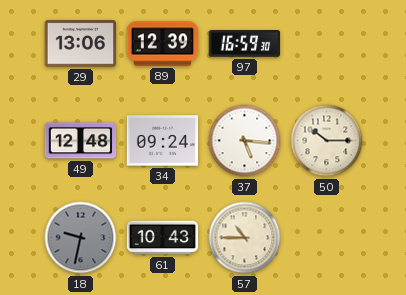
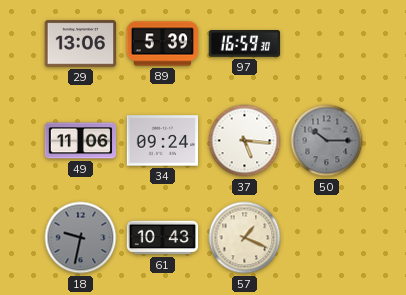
89: 12:39 -> 5:39 (163, 44)
49: 12:48 -> 11:06 (81, 141)
50 dial: cream -> grey (327, 141)
57: 10:45 -> 1:19 (245, 238)
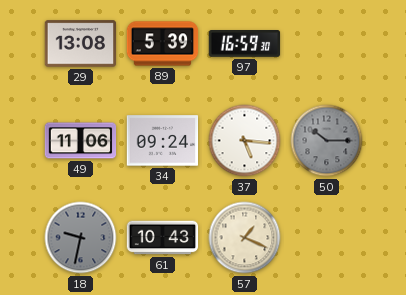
29: 13:06 -> 13:08 (81, 44)
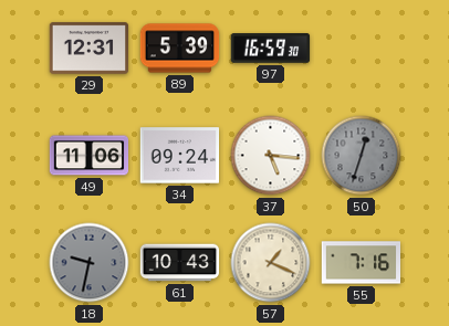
29: 13:08 -> 12:31 (90, 49)
50: 10:15 -> 12:33 (362, 156)
55: none -> 7:16 (362, 263)
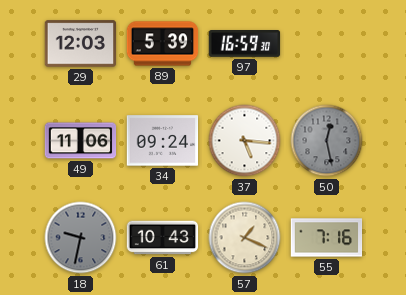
29: 12:31 -> 12:03 (81, 44)
50: 12:33 -> 12:28 (327, 141)
